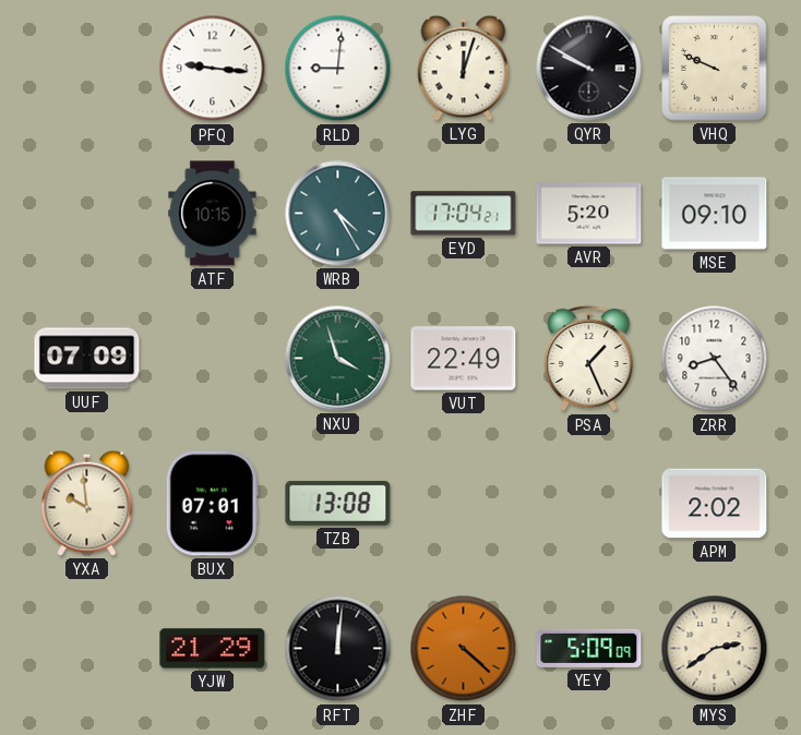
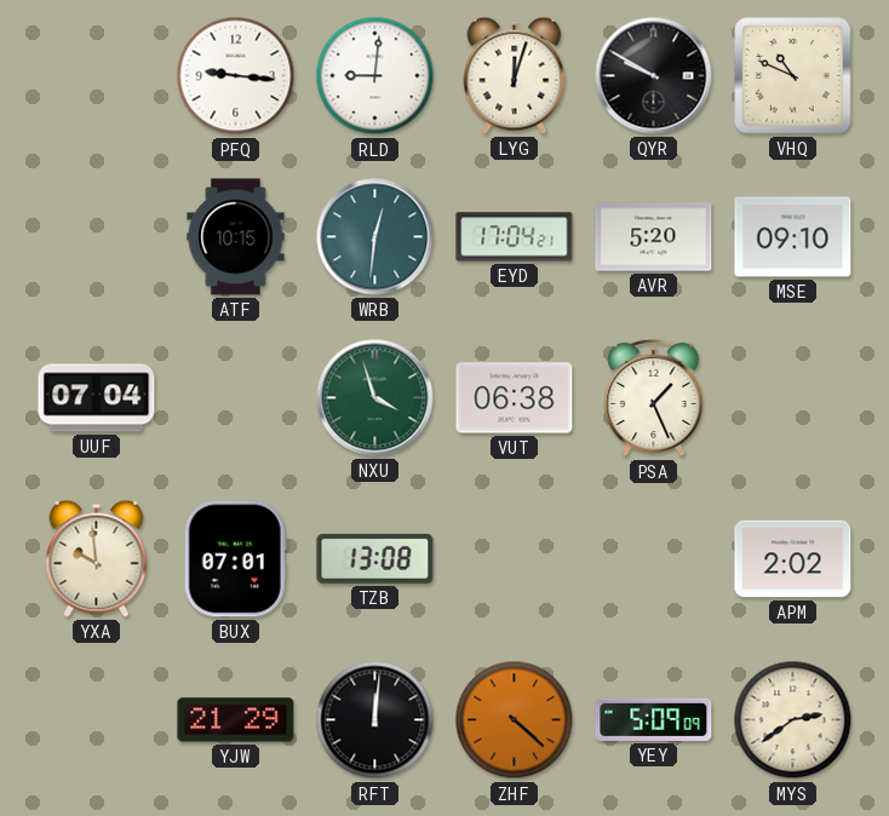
VHQ: 9:49 -> 10:49 (793, 76)
WRB: 4:25 -> 12:31 (375, 237)
UUF: 07:09 -> 07:04 (97, 398)
VUT: 22:49 -> 06:38 (515, 398)
ZRR: 8:24 -> none (715, 359)
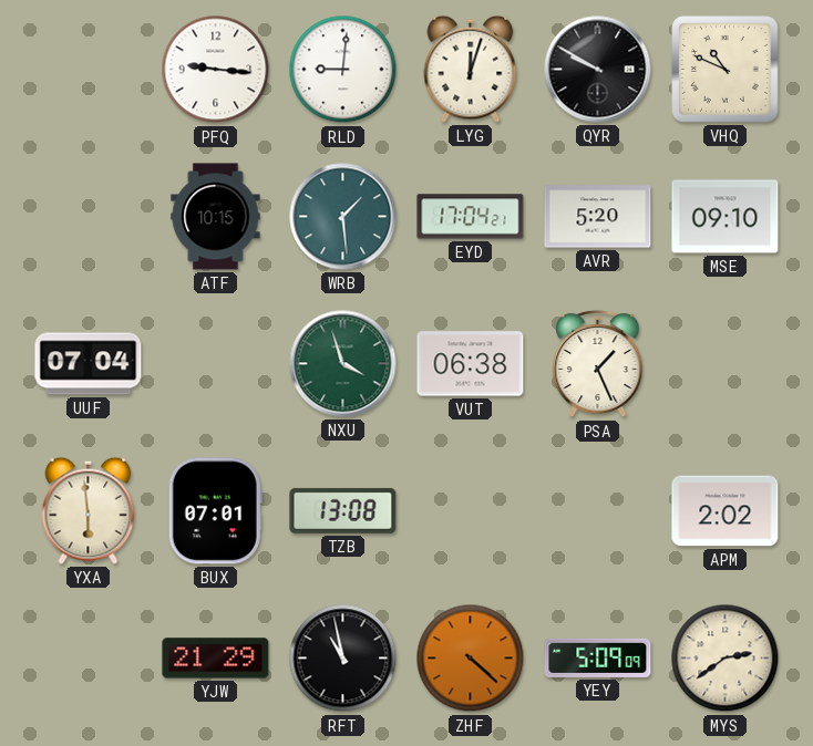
WRB: 12:31 -> 1:29 (343, 217)
YXA: 9:59 -> 5:59 (89, 510)
RFT: 12:01 -> 10:58 (343, 659)
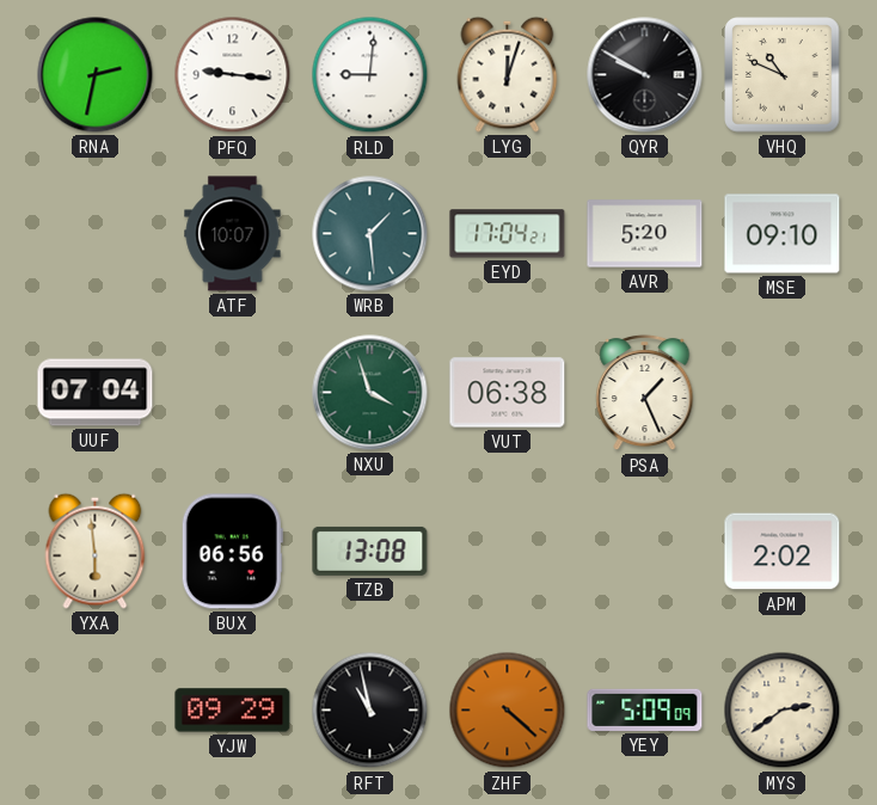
RNA: none -> 2:32 (96, 75)
ATF: 10:15 -> 10:07 (233, 234)
BUX: 07:01 -> 06:56 (232, 552)
YJW: 21:29 -> 09:29 (233, 711)
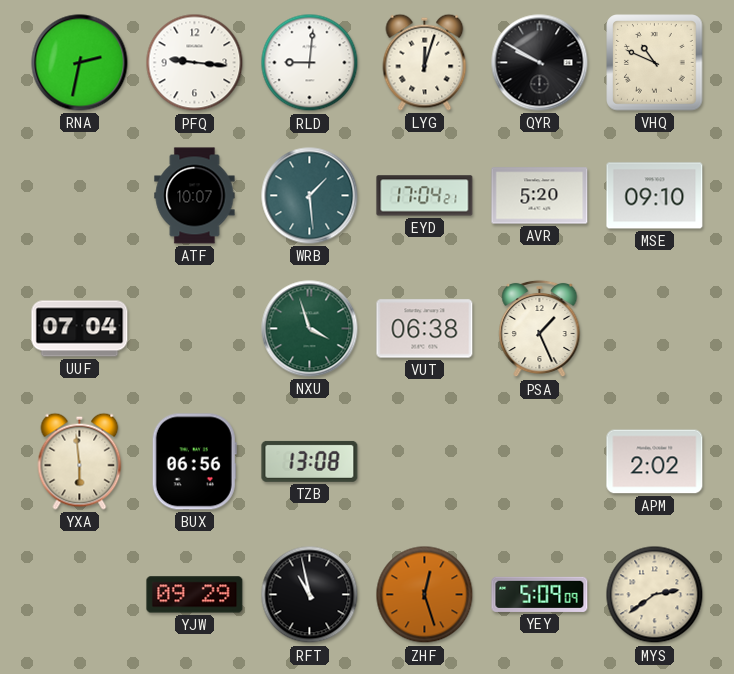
ZHF: 4:22 -> 12:27 (425, 595)
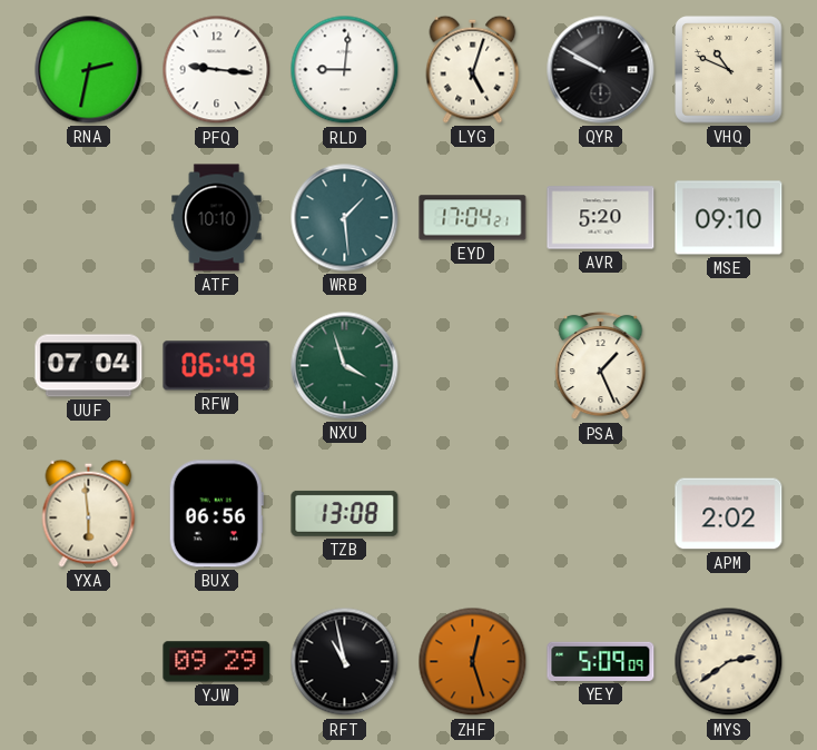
LYG: 12:03 -> 5:03 (473, 69)
ATF: 10:07 -> 10:10 (217, 218)
RFW: none -> 06:49 (217, 366)
VUT: 06:38 -> none (425, 329)
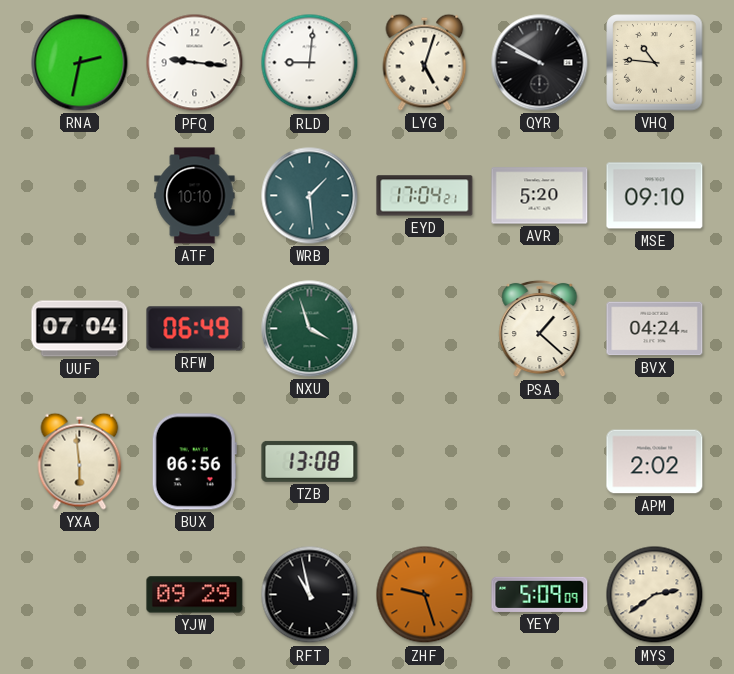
VHQ: 10:49 -> 10:46 (655, 63)
PSA: 1:26 -> 1:22 (540, 329)
BVX: none -> 04:24 (655, 329)
ZHF: 12:27 -> 9:27 (425, 595)
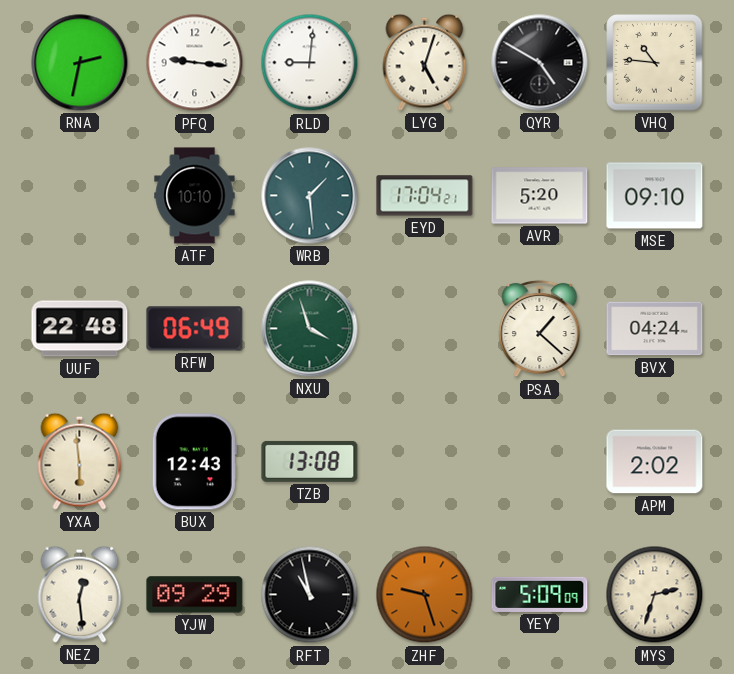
QYR: 9:50 -> 4:50 (540, 63)
UUF: 07:04 -> 22:48 (80, 329)
BUX: 06:56 -> 12:43 (194, 462)
NEZ: none -> 12:29 (80, 594)
MYS: 2:39 -> 2:33 (655, 595)
